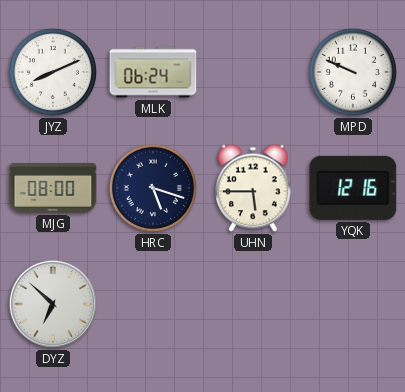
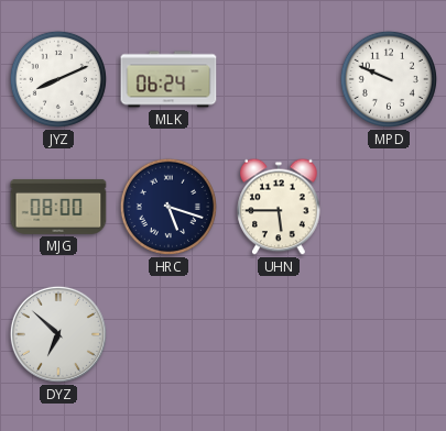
YQK: 12:16 -> none (353, 188)
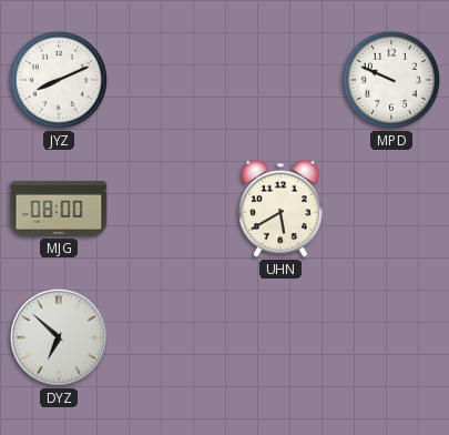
MLK: 06:24 -> none (168, 79)
HRC: 5:18 -> none (168, 207)
UHN: 5:45 -> 5:40 (280, 209)
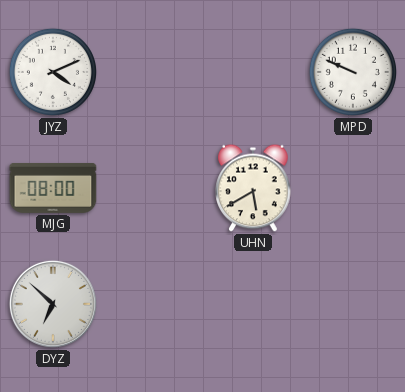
JYZ: 8:11 -> 4:11 (53, 72)
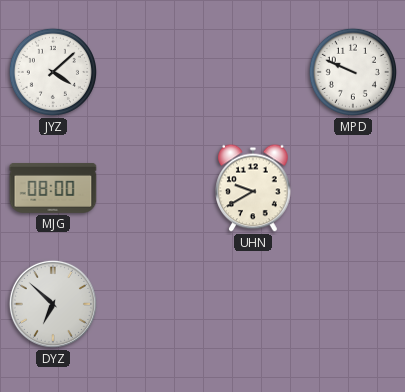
JYZ: 4:11 -> 4:08 (53, 72)
UHN: 5:40 -> 9:40 (253, 188)
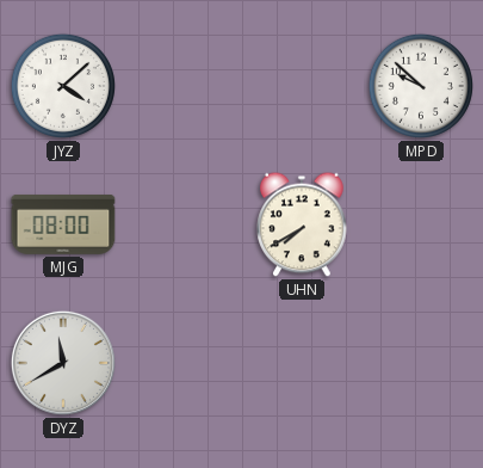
MPD: 9:49 -> 9:52 (421, 86)
UHN: 9:40 -> 7:40 (302, 224)
DYZ: 6:52 -> 11:40 (63, 363)
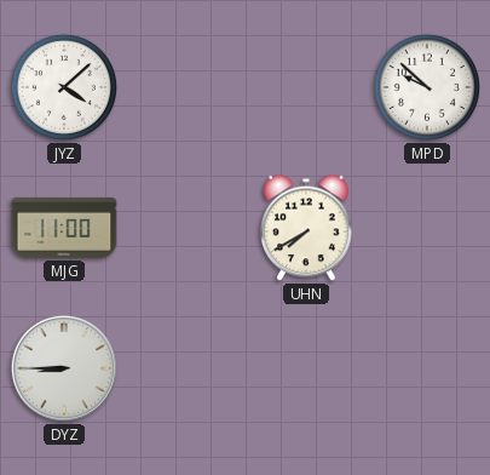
MJG: 08:00 -> 11:00 (64, 228)
DYZ: 11:40 -> 8:45 (64, 368)
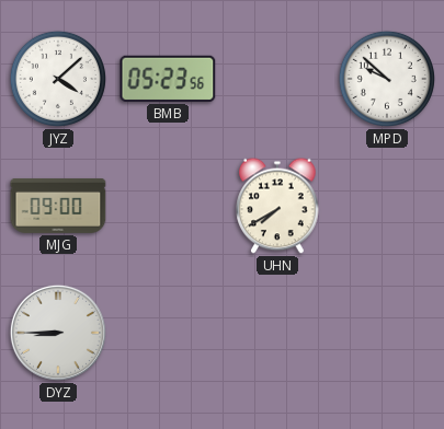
BMB: none -> 05:23 (168, 79)
MJG: 11:00 -> 09:00 (58, 206)
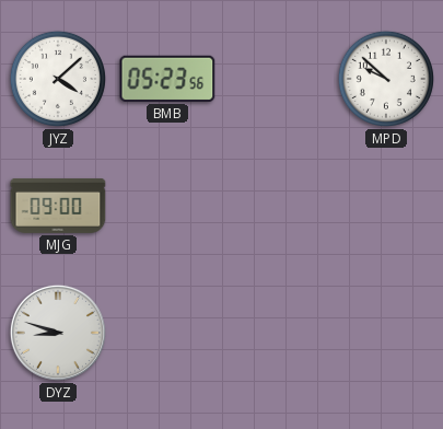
UHN: 7:40 -> none (277, 206)
DYZ: 8:45 -> 8:48 (58, 333)
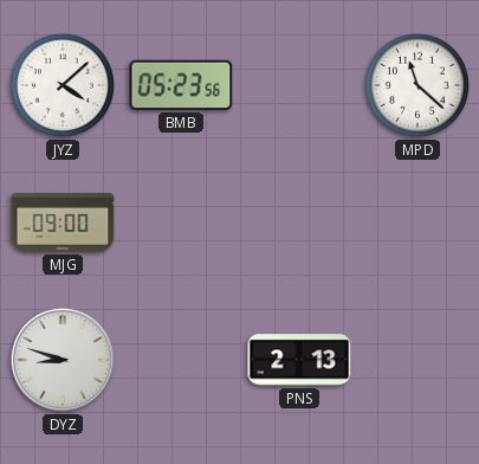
MPD: 9:52 -> 11:22 (417, 85)
PNS: none -> 2:13 (299, 360)
